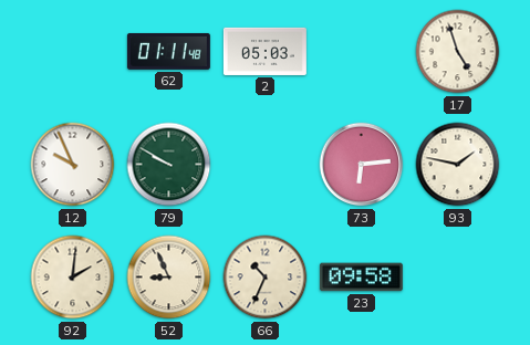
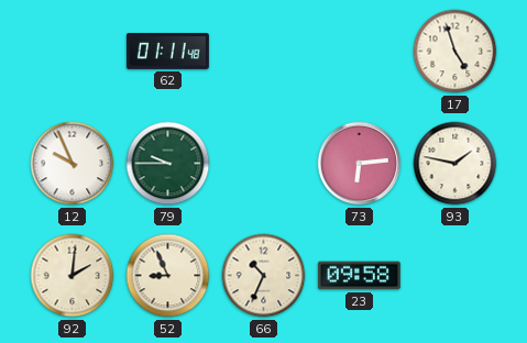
2: 05:03 -> none (264, 51)
79: 9:50 -> 9:45 (168, 164)
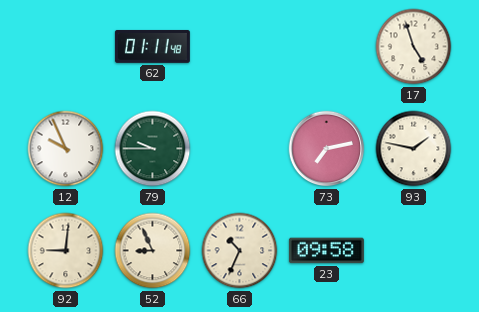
73: 6:14 -> 7:13 (327, 149)
92: 2:01 -> 9:01 (66, 251)
